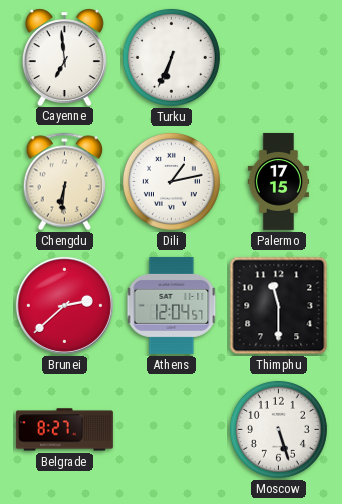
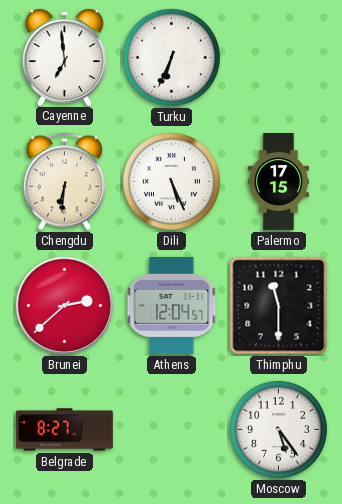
Dili: 1:13 -> 5:26 (171, 181)
Moscow: 5:27 -> 5:24 (278, 429)
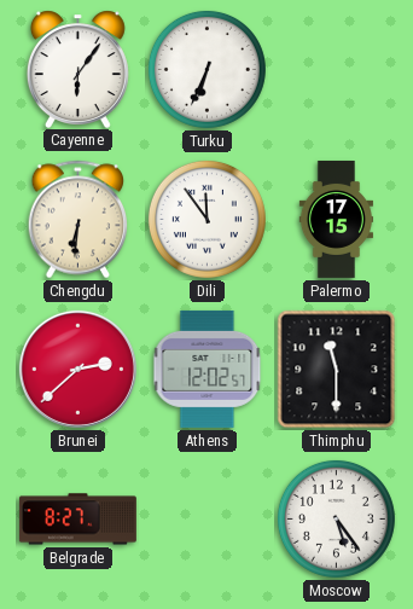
Cayenne: 6:59 -> 6:06 (77, 69)
Dili: 5:26 -> 11:54 (206, 219)
Athens: 12:04 -> 12:02 (208, 369)
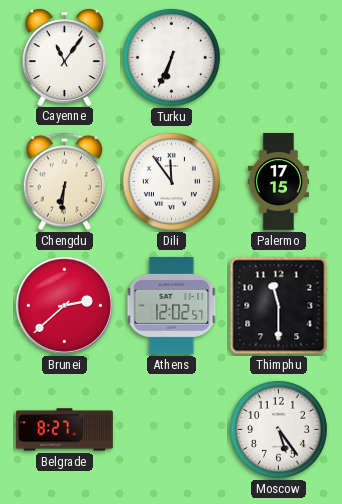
Cayenne: 6:06 -> 11:06 (64, 57)
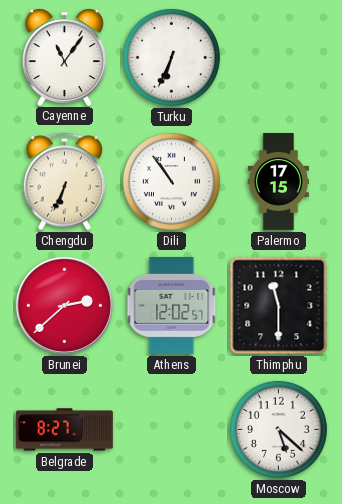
Chengdu: 6:31 -> 6:34 (65, 182)
Dili: 11:54 -> 10:54 (171, 181)
Moscow: 5:24 -> 5:22 (278, 429)
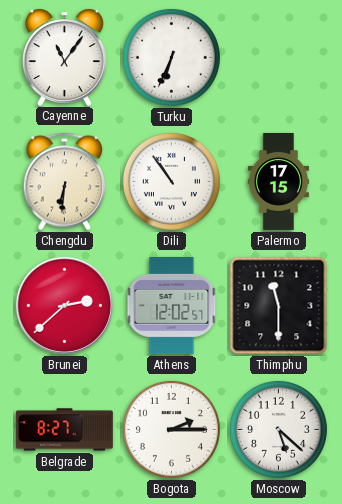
Chengdu: 6:34 -> 6:31 (65, 182)
Bogota: none -> 2:15 (171, 429)
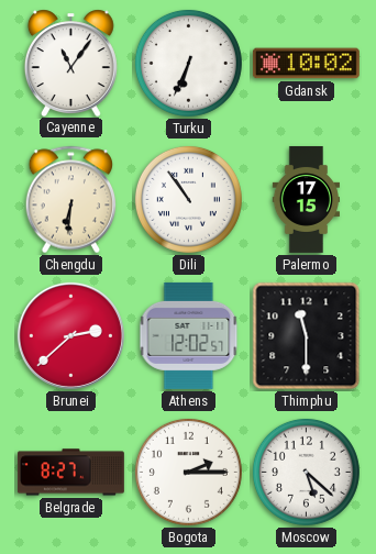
Gdansk: none -> 10:02 (306, 64)
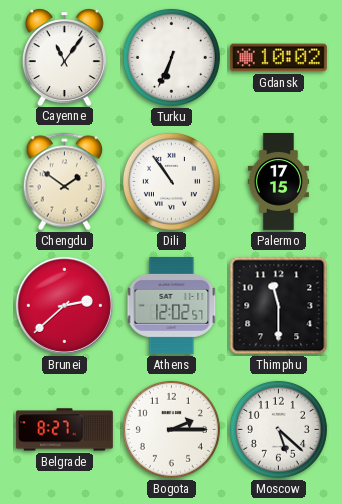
Chengdu: 6:31 -> 1:51 (65, 182)
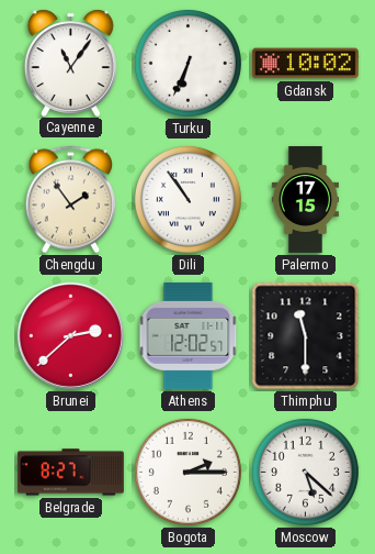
Chengdu: 1:51 -> 1:54 (71, 200)
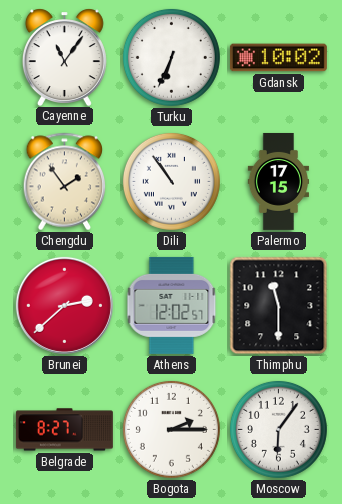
Moscow: 5:22 -> 6:06 (278, 429)
